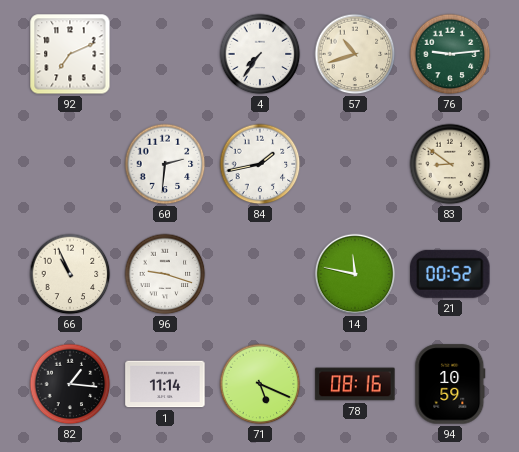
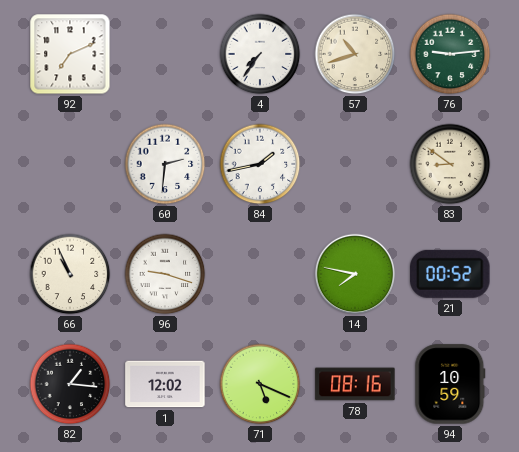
14: 11:47 -> 7:47 (355, 274)
1: 11:14 -> 12:02 (165, 384)
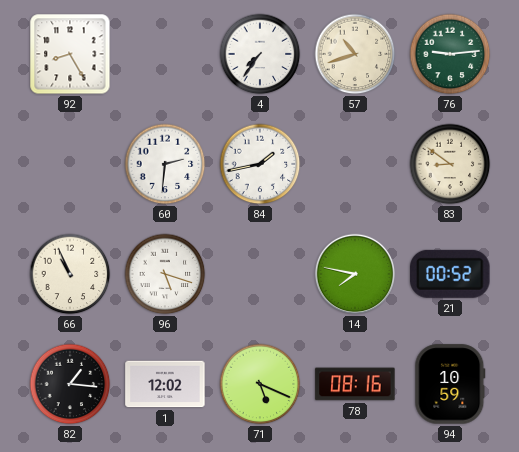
92: 7:11 -> 8:25 (70, 54)
96: 9:18 -> 5:18 (165, 274)
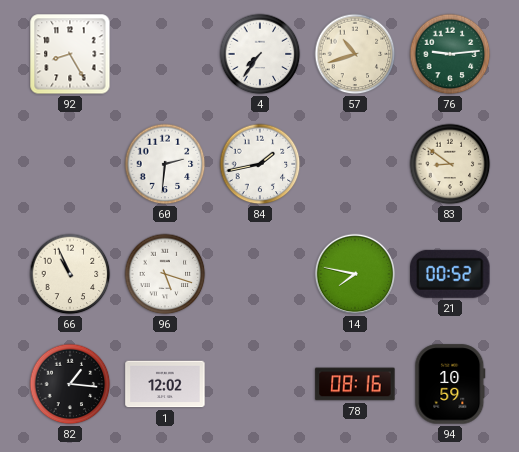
71: 5:19 -> none (260, 384)
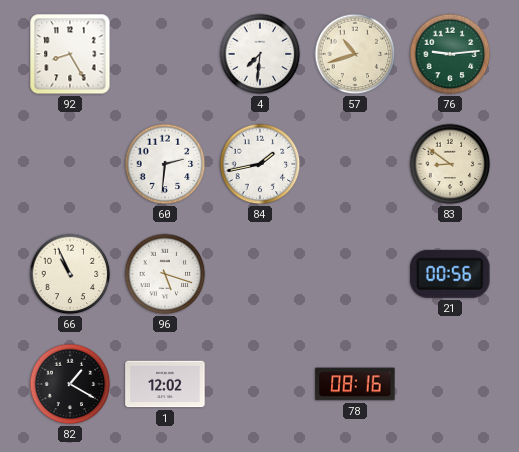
4: 7:36 -> 7:31 (260, 54)
14: 7:47 -> none (355, 274)
21: 00:52 -> 00:56 (450, 274)
82: 1:16 -> 1:20 (70, 384)
94: 10:59 -> none (450, 384)
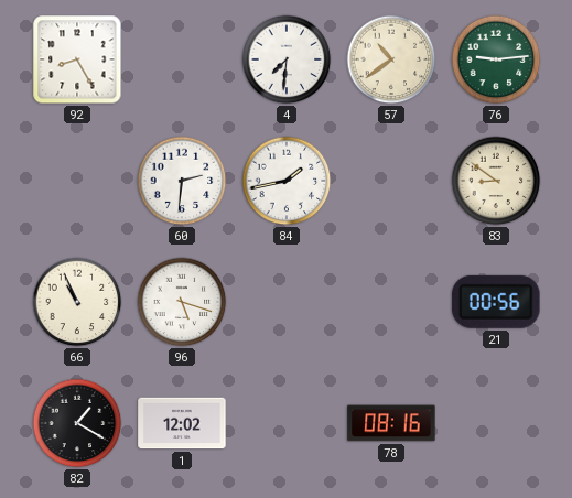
57: 10:42 -> 10:39 (391, 59)
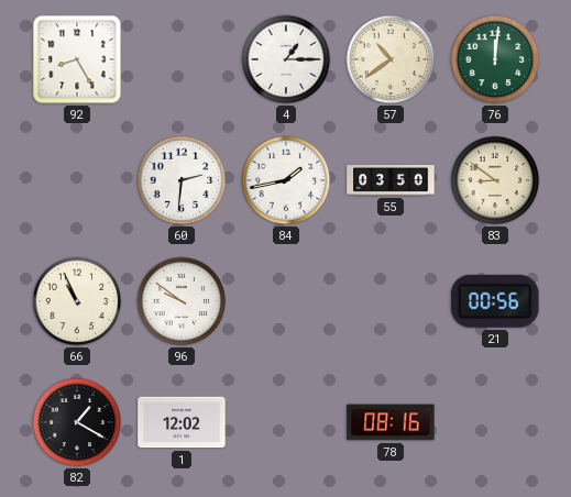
4: 7:31 -> 1:15 (286, 59)
76: 9:14 -> 12:01 (495, 59)
55: none -> 03:50 (391, 180)
96: 5:18 -> 9:51 (182, 301)
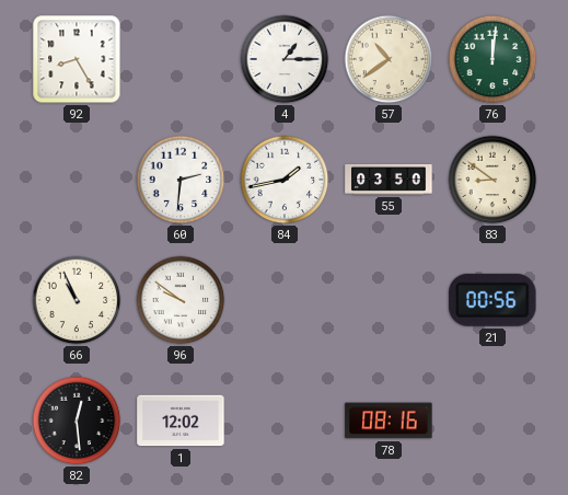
82: 1:20 -> 12:29 (77, 421)
